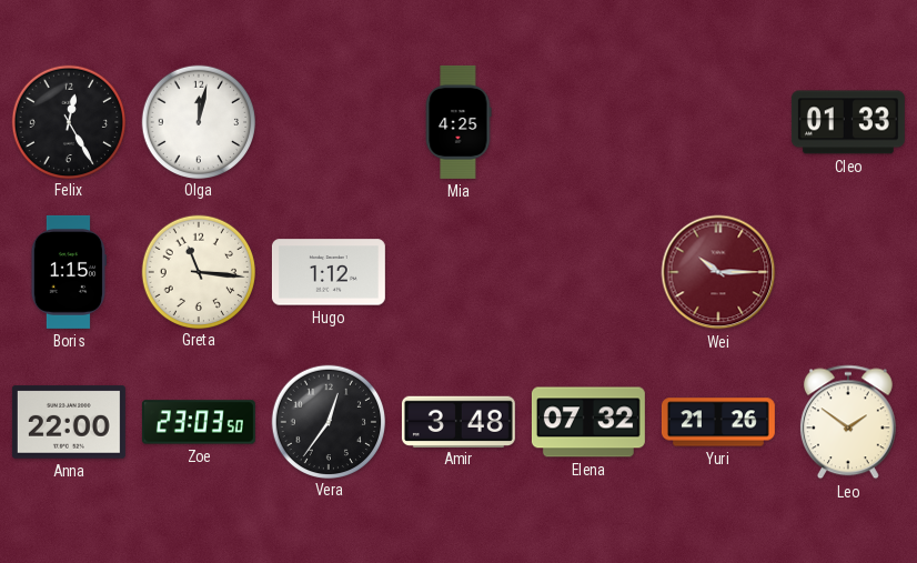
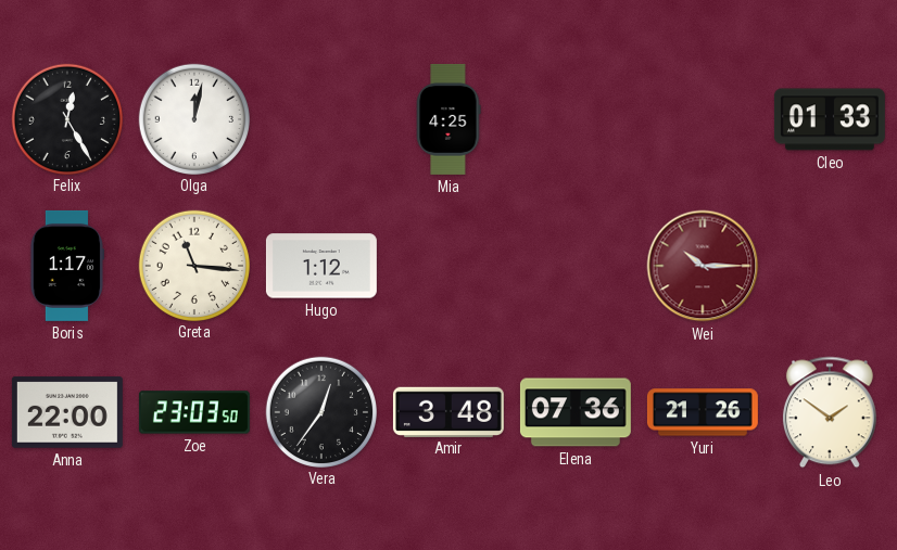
Boris: 1:15 -> 1:17 (67, 266)
Elena: 07:32 -> 07:36 (576, 412)
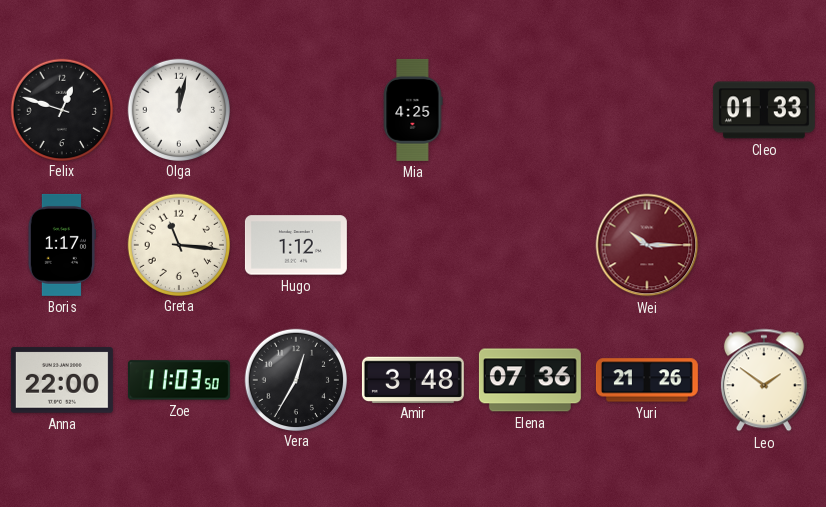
Felix: 12:25 -> 12:48 (61, 109)
Zoe: 23:03 -> 11:03 (179, 380)
Vera: 12:36 -> 12:35 (295, 379)
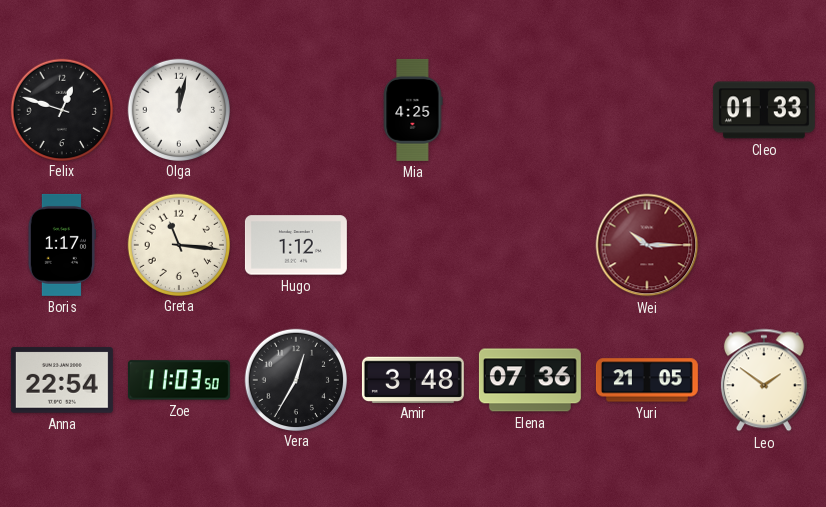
Anna: 22:00 -> 22:54 (62, 380)
Yuri: 21:26 -> 21:05 (647, 380)
